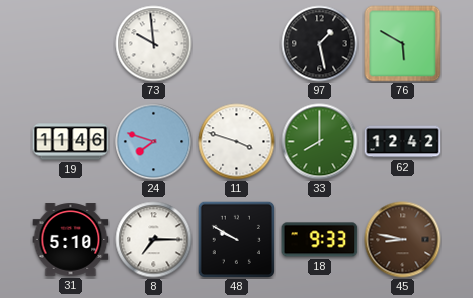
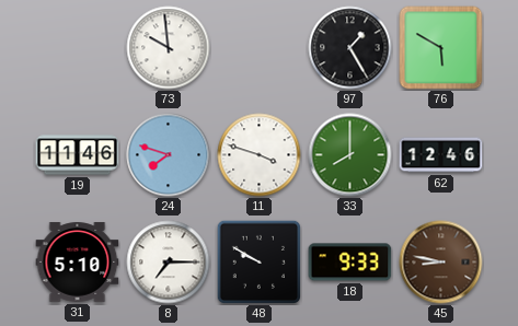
97: 1:28 -> 1:25 (350, 48)
62: 12:42 -> 12:46 (441, 155)
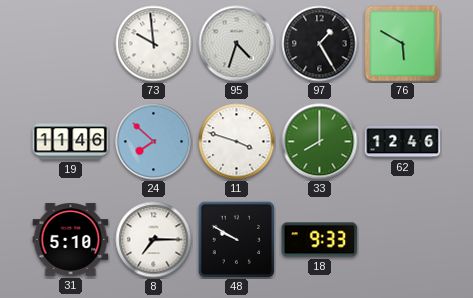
95: none -> 4:33 (237, 44)
24: 7:48 -> 7:52 (154, 142)
45: 8:47 -> none (441, 263)
